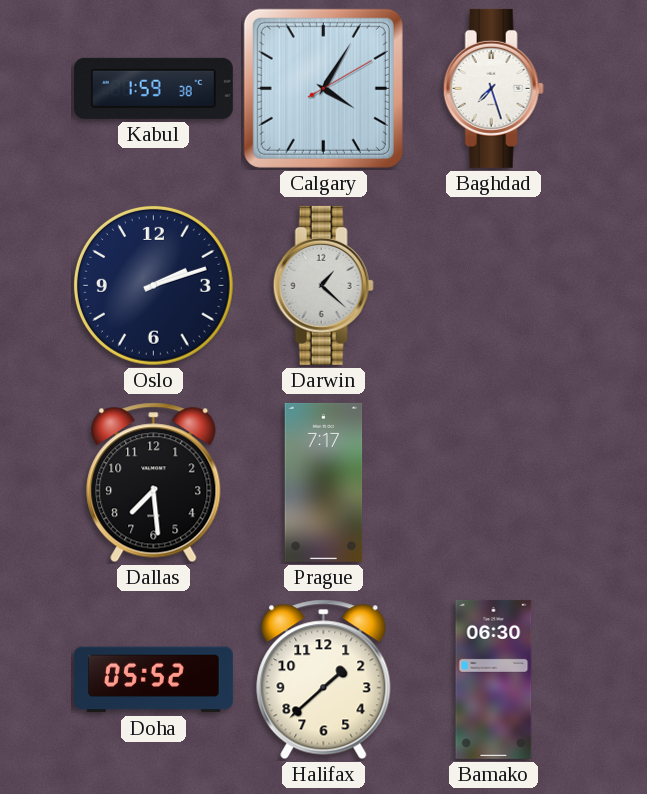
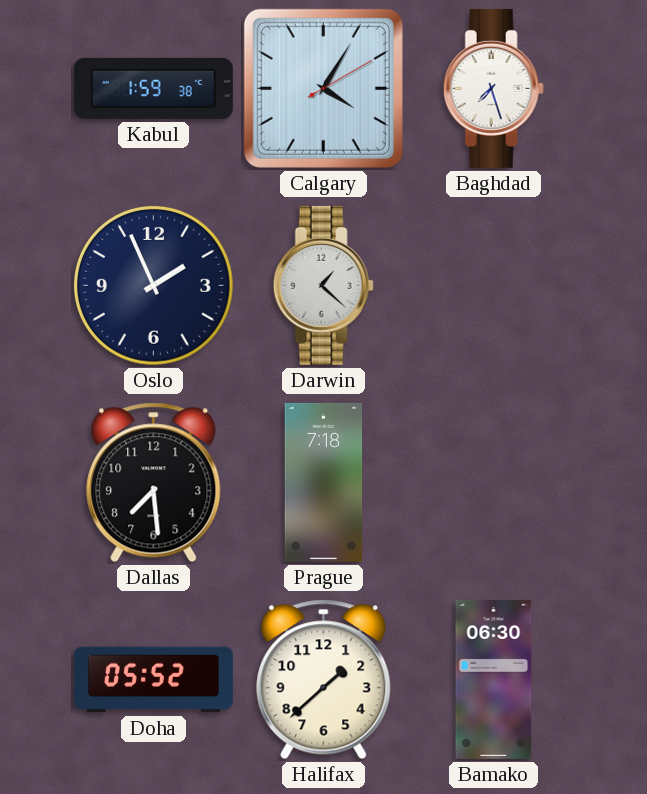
Oslo: 2:12 -> 1:56 (153, 285)
Prague: 7:17 -> 7:18 (324, 482)
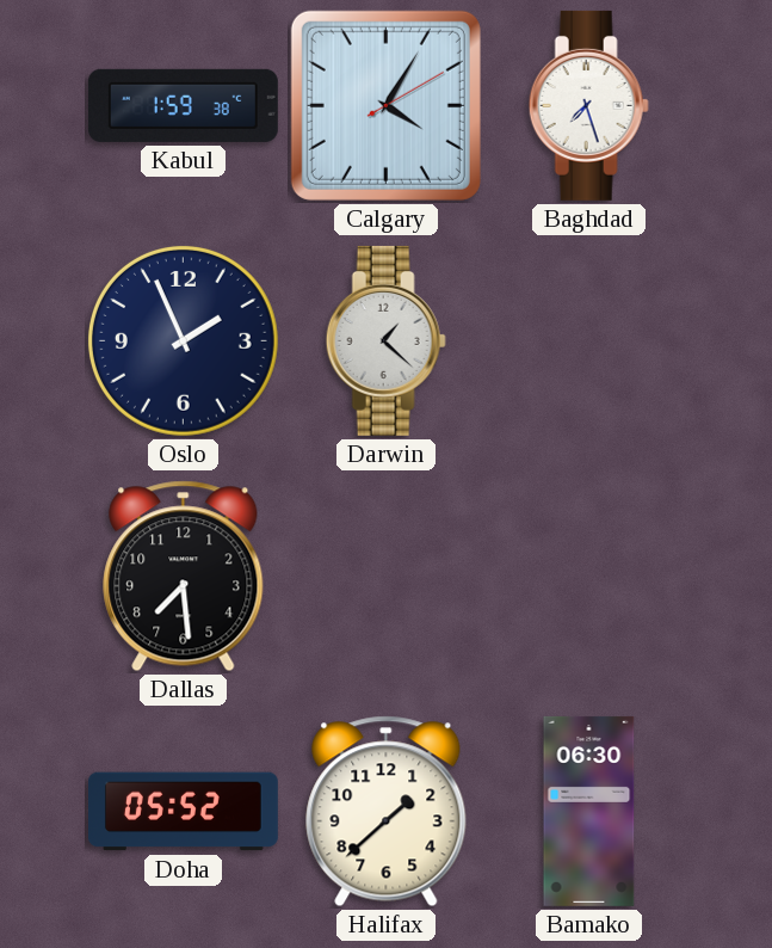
Prague: 7:18 -> none (324, 482)
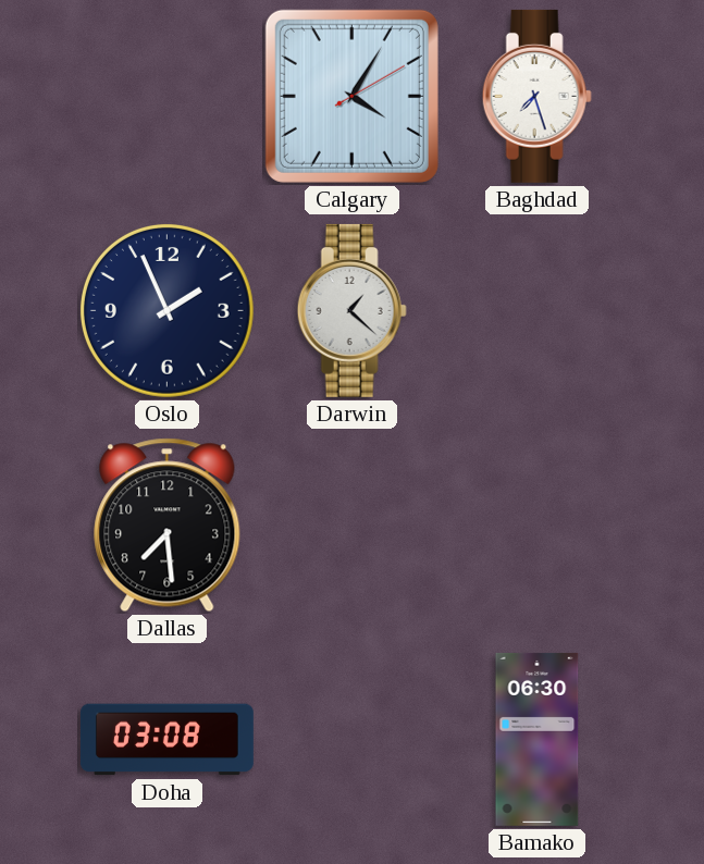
Kabul: 1:59 -> none (183, 105)
Doha: 05:52 -> 03:08 (166, 740)
Halifax: 1:38 -> none (387, 812)
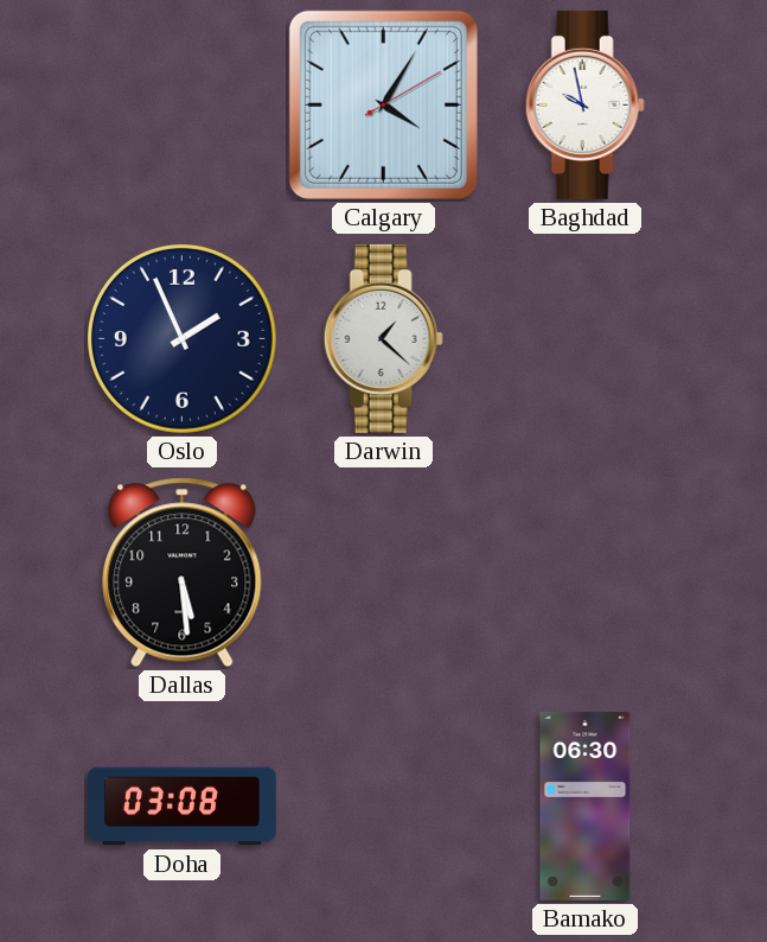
Baghdad: 7:27 -> 9:58 (584, 104)
Dallas: 7:29 -> 5:29 (183, 573)
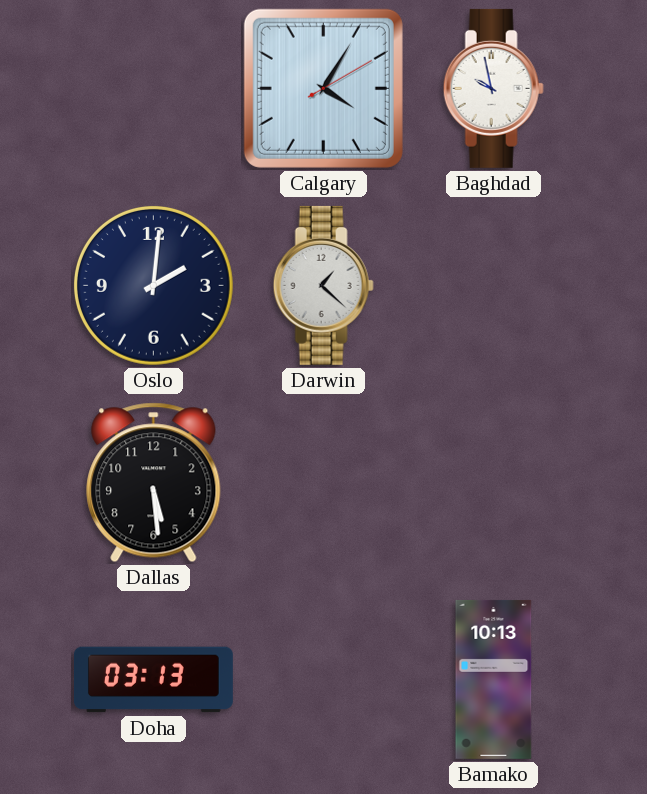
Oslo: 1:56 -> 2:01 (153, 285)
Doha: 03:08 -> 03:13 (153, 680)
Bamako: 06:30 -> 10:13 (494, 679)
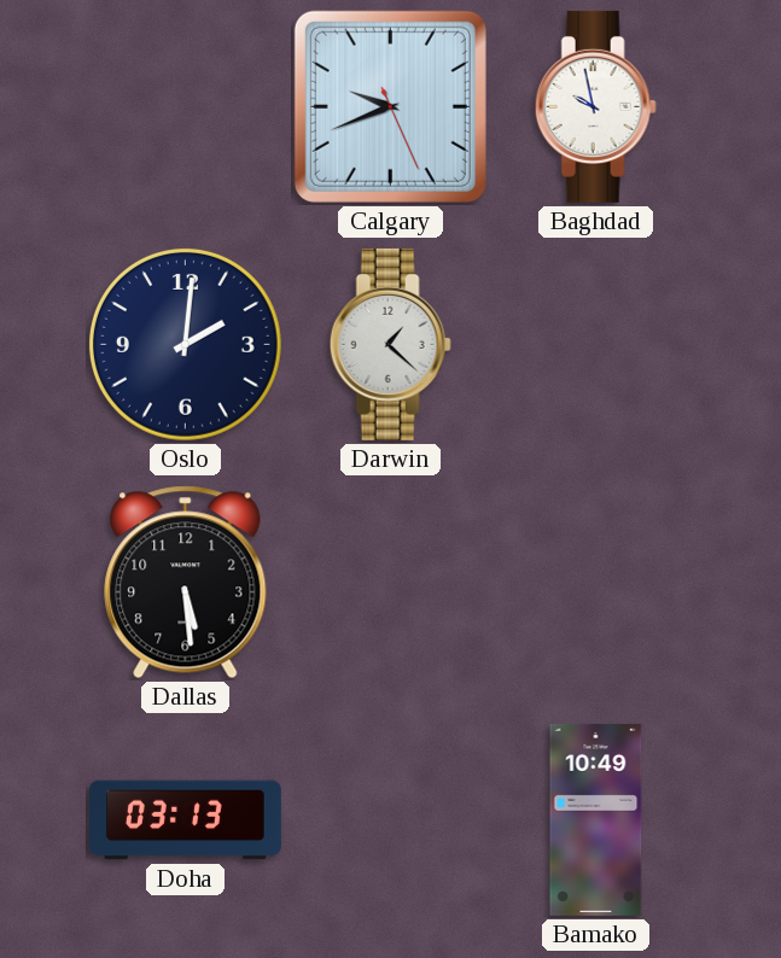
Calgary: 4:05 -> 9:41 (390, 106)
Bamako: 10:13 -> 10:49 (596, 819)
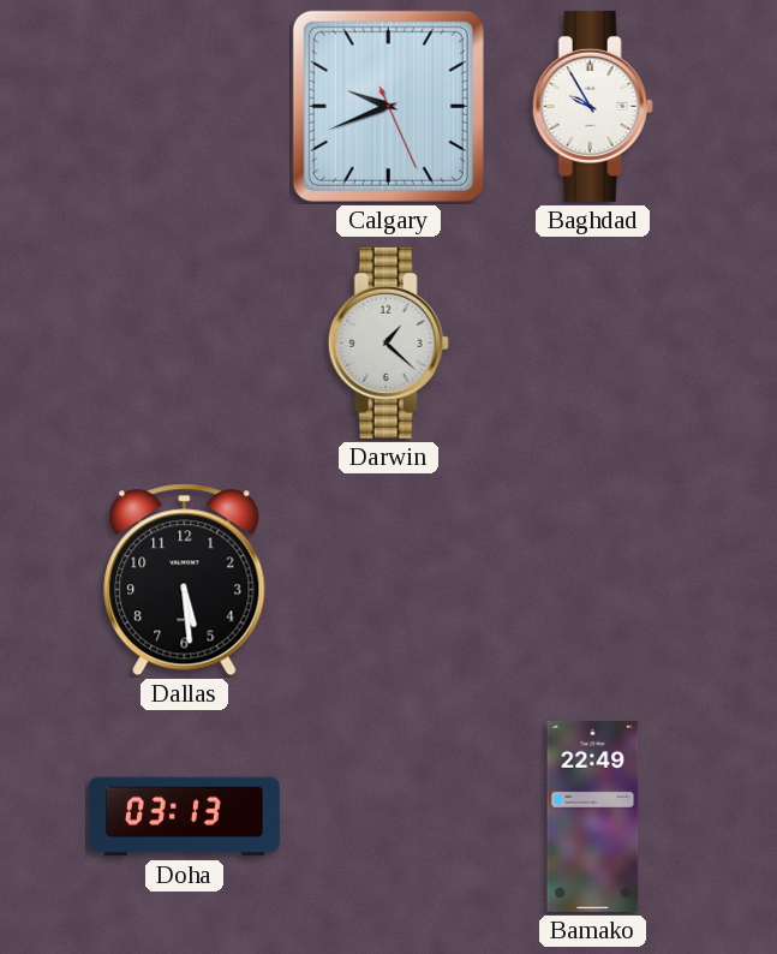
Baghdad: 9:58 -> 9:55 (592, 106)
Oslo: 2:01 -> none (185, 344)
Bamako: 10:49 -> 22:49 (593, 816)
